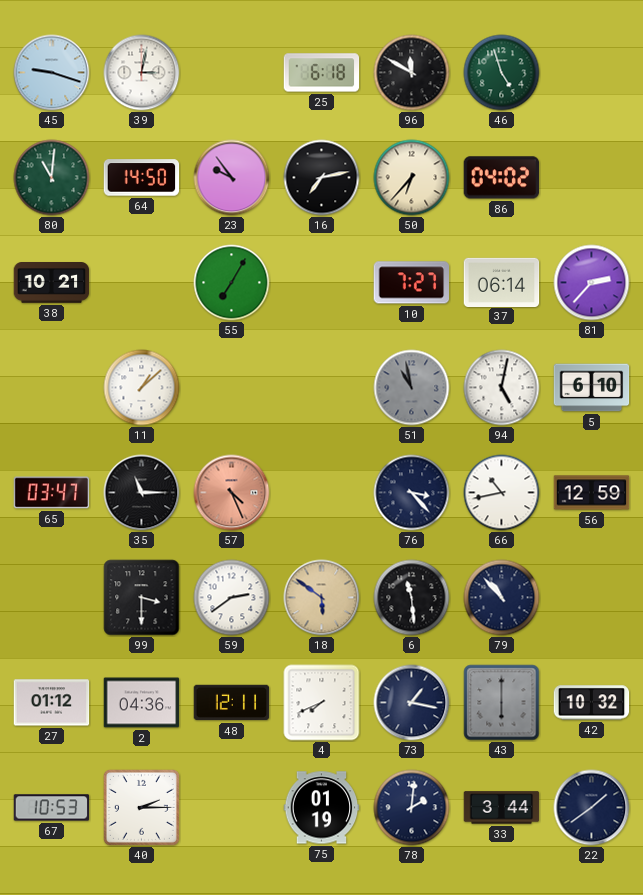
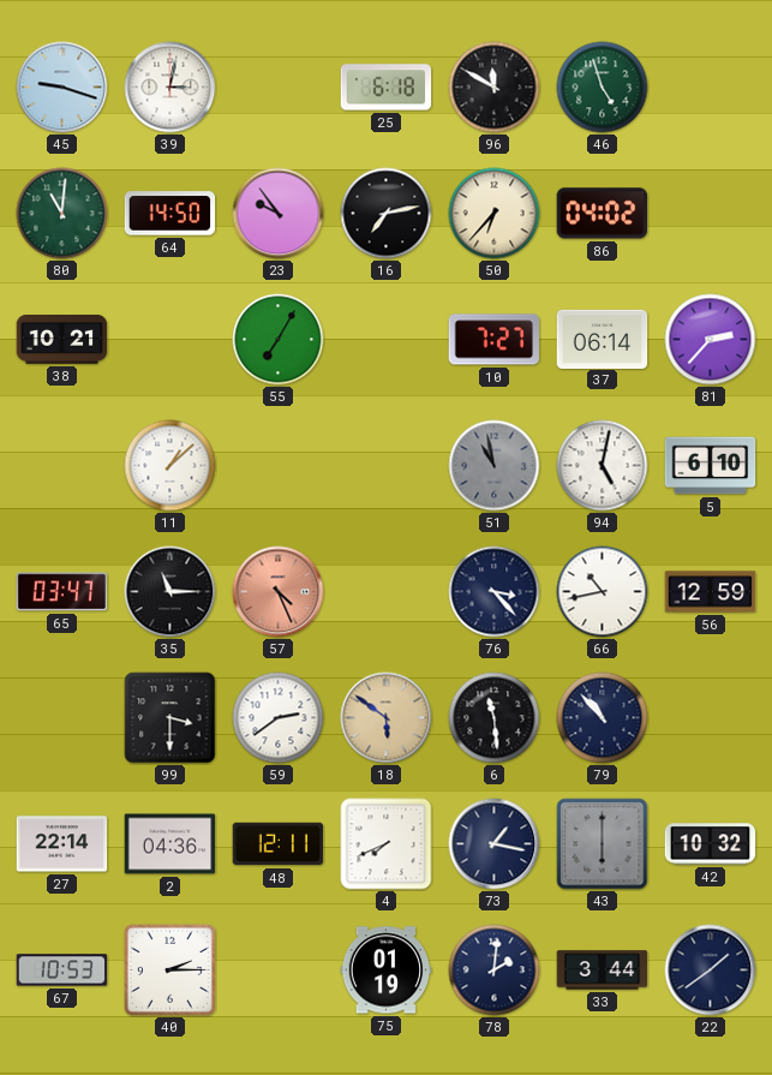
27: 01:12 -> 22:14 (62, 844)
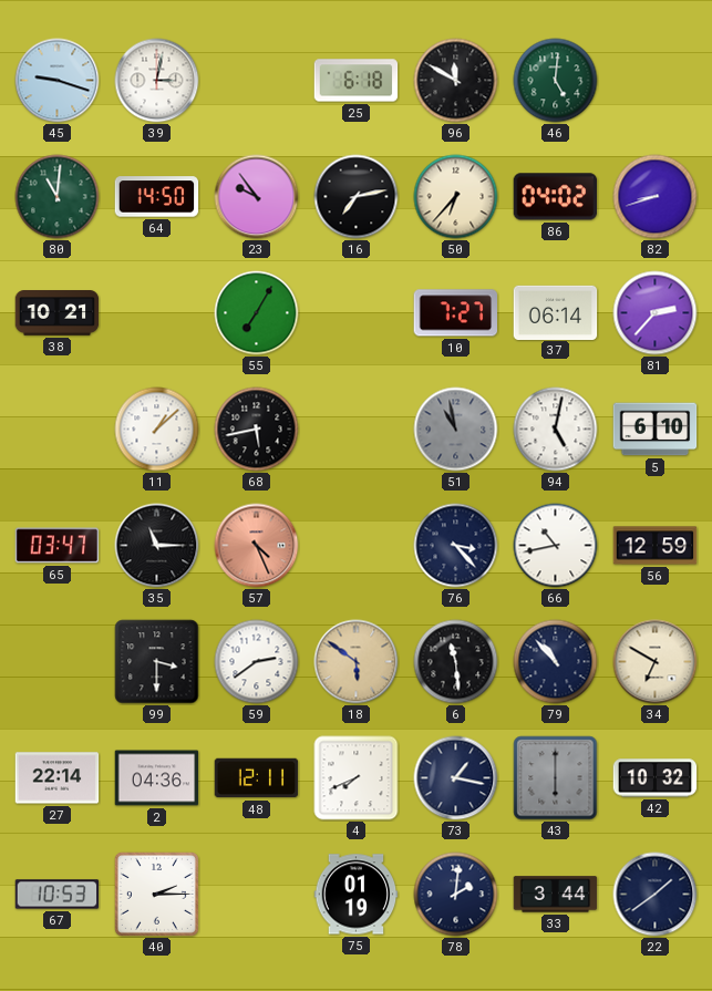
46: 4:57 -> 5:01 (556, 81)
82: none -> 8:42 (656, 197)
68: none -> 5:43 (257, 430)
34: none -> 6:50 (656, 662)
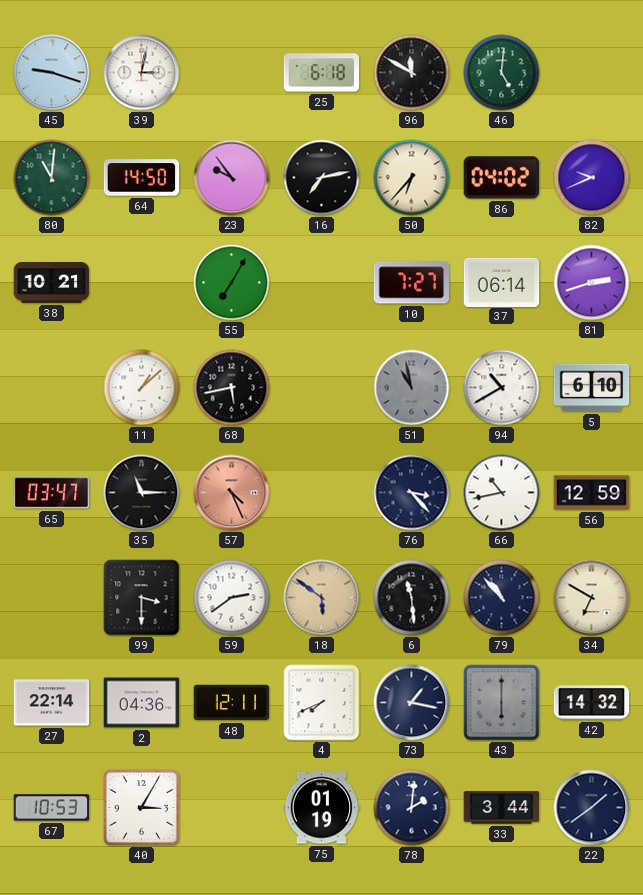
82: 8:42 -> 9:41 (592, 178)
81: 2:37 -> 2:42 (592, 283)
94: 5:02 -> 10:40 (502, 388)
42: 10:32 -> 14:32 (592, 703)
40: 2:15 -> 3:05 (141, 807)
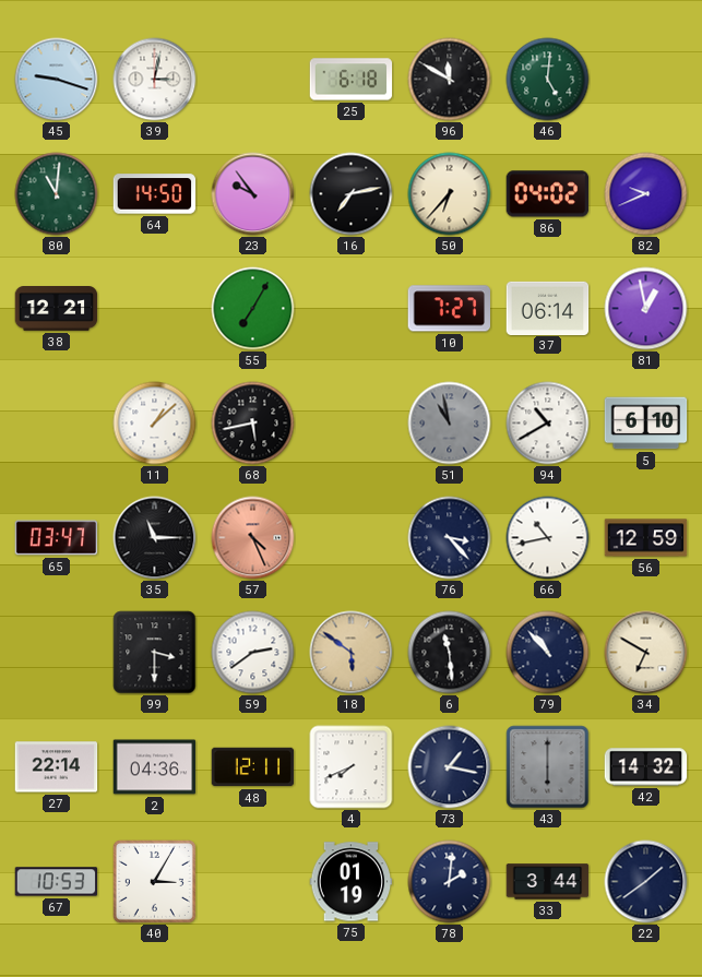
38: 10:21 -> 12:21 (57, 309)
81: 2:42 -> 12:58 (646, 309)
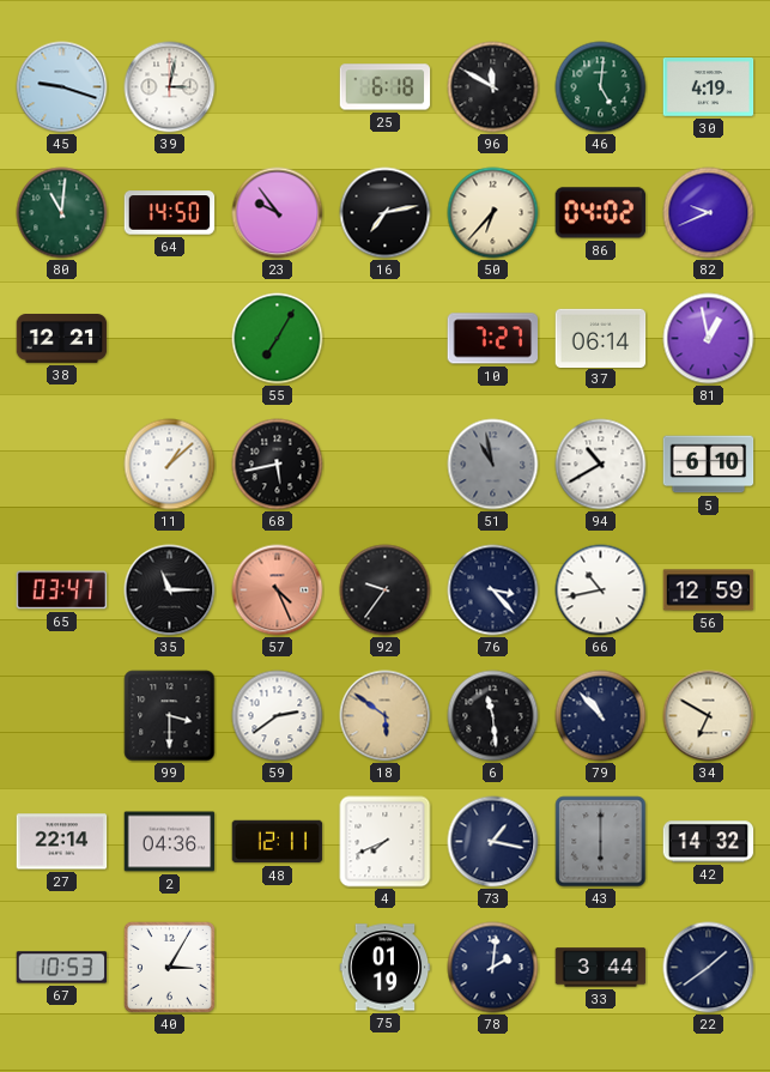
30: none -> 4:19 (709, 87)
92: none -> 9:36 (386, 590)
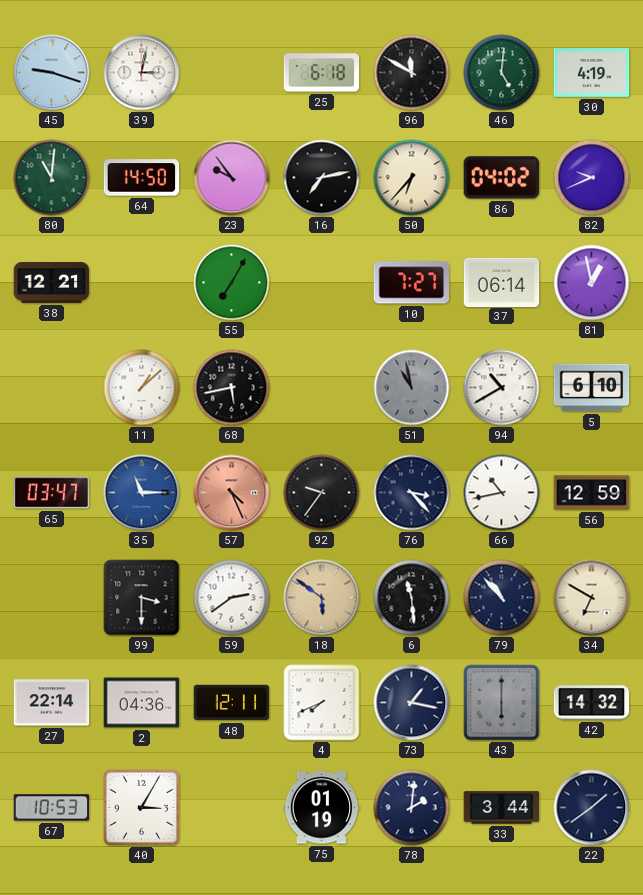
35 dial: black -> blue (142, 493)
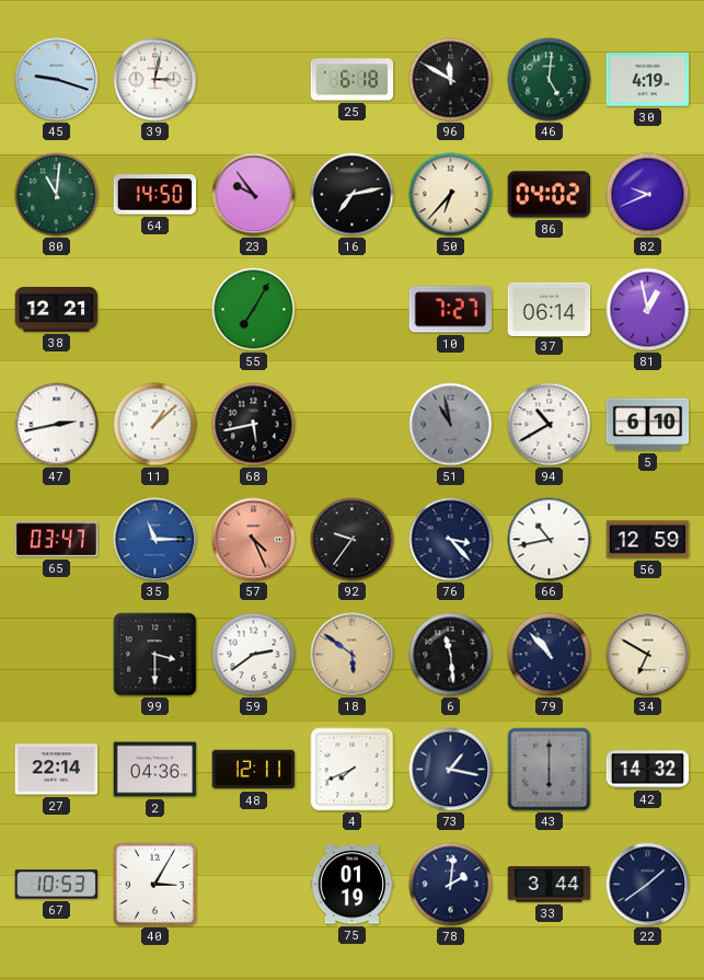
47: none -> 2:43 (57, 425)
